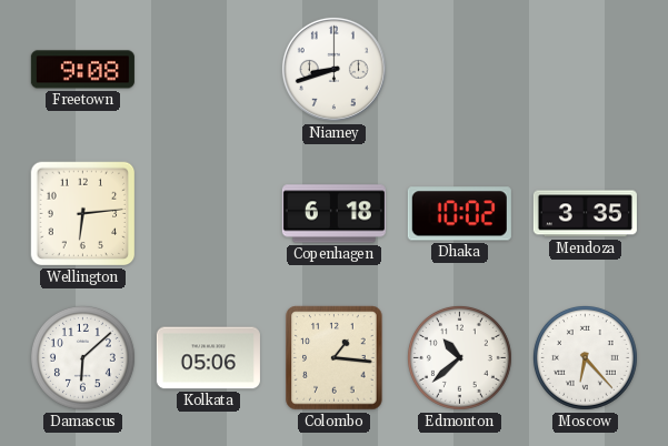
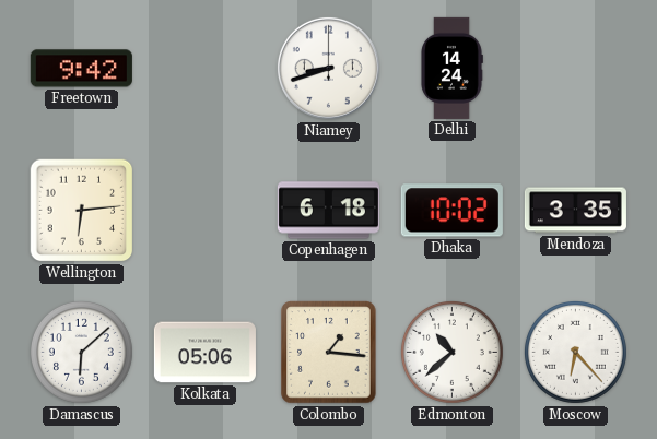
Freetown: 9:08 -> 9:42 (81, 69)
Delhi: none -> 14:24 (451, 68)
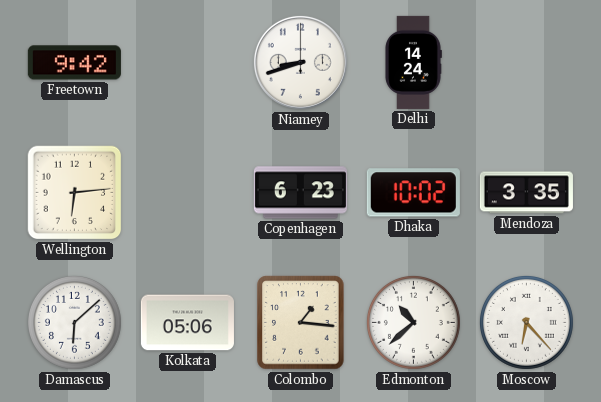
Copenhagen: 6:18 -> 6:23 (300, 193)
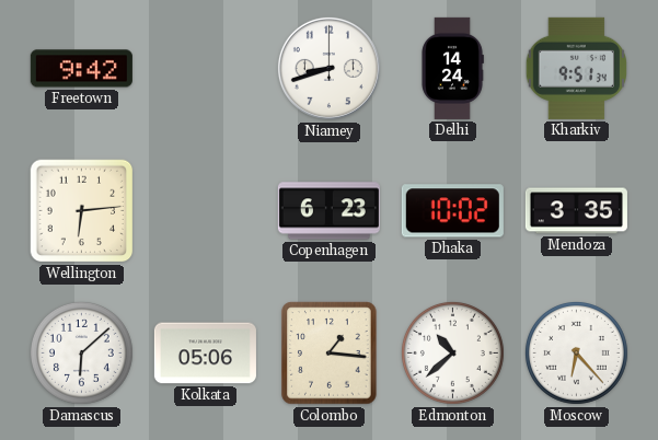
Kharkiv: none -> 9:51 (576, 68)
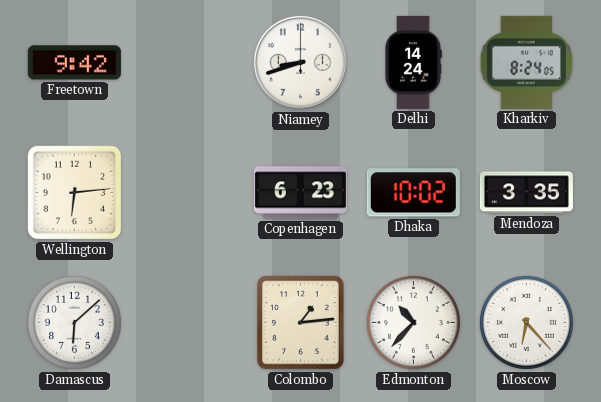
Kharkiv: 9:51 -> 8:24 (526, 62)
Kolkata: 05:06 -> none (205, 354)
Colombo: 1:16 -> 1:14 (301, 323)
Edmonton: 10:38 -> 10:37 (413, 322)
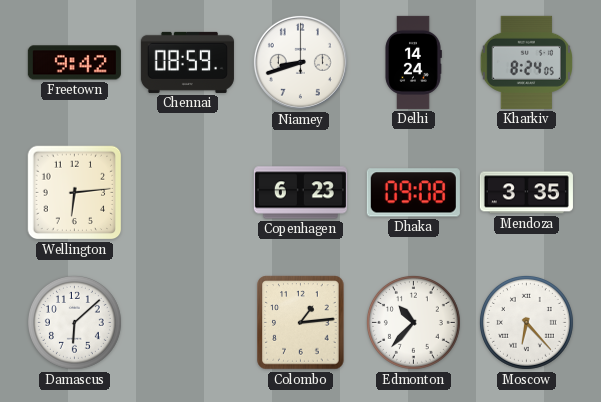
Chennai: none -> 08:59 (187, 62)
Dhaka: 10:02 -> 09:08 (413, 193)
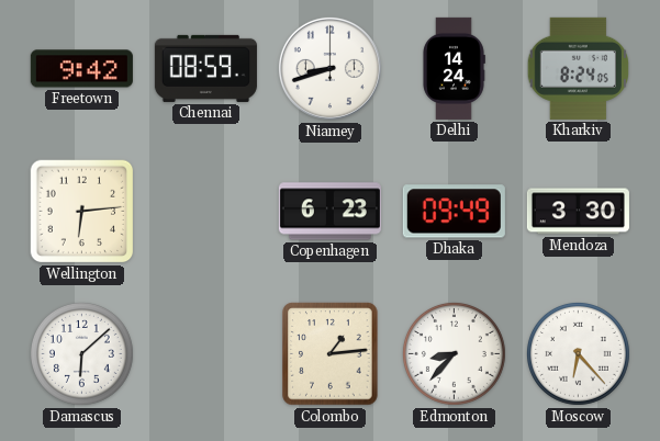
Dhaka: 09:08 -> 09:49 (454, 212)
Mendoza: 3:35 -> 3:30 (578, 212)
Edmonton: 10:37 -> 8:37 (454, 353)
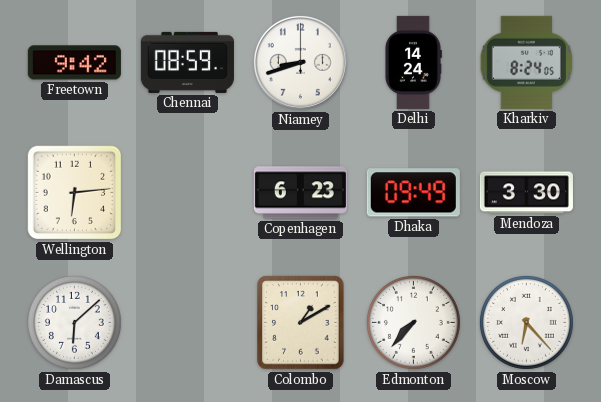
Colombo: 1:14 -> 1:10 (301, 323)
Edmonton: 8:37 -> 7:37 (413, 322)
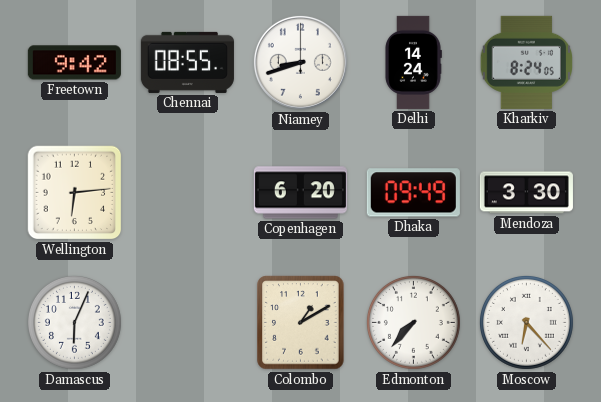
Chennai: 08:59 -> 08:55 (187, 62)
Copenhagen: 6:23 -> 6:20 (300, 193)
Damascus: 6:08 -> 6:04 (74, 322)
